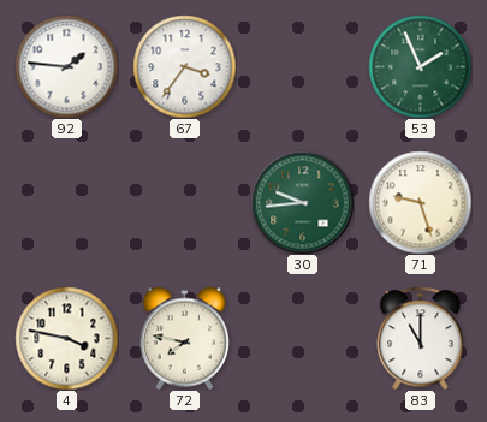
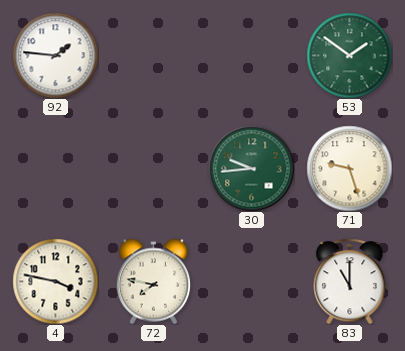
67: 3:36 -> none (184, 66)
53: 1:56 -> 1:51 (349, 55)
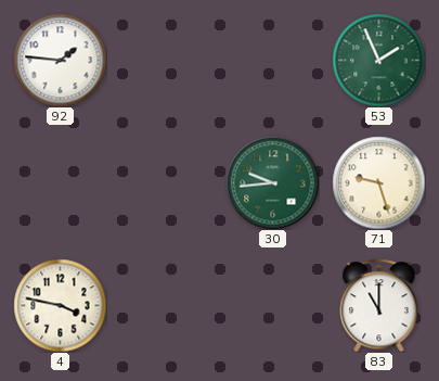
53: 1:51 -> 1:56 (378, 60)
72: 7:47 -> none (154, 281)
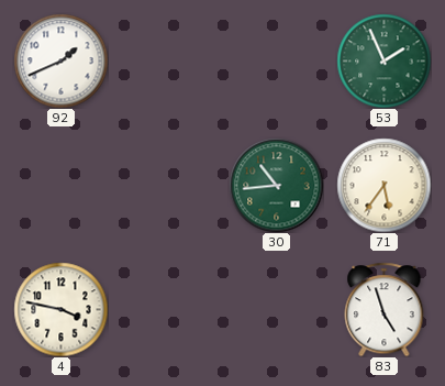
92: 1:46 -> 1:41 (60, 60)
30: 9:44 -> 10:44 (276, 185)
71: 9:27 -> 5:36 (383, 185)
83: 11:00 -> 4:57 (385, 309)
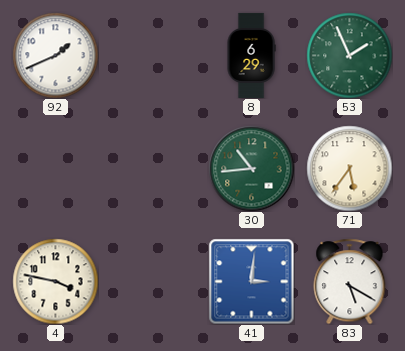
8: none -> 6:29 (251, 55)
41: none -> 3:01 (251, 281)
83: 4:57 -> 5:20 (350, 281)
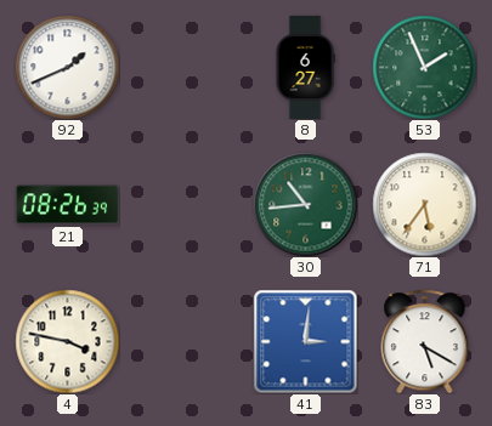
8: 6:29 -> 6:27 (305, 67)
21: none -> 08:26 (67, 205)
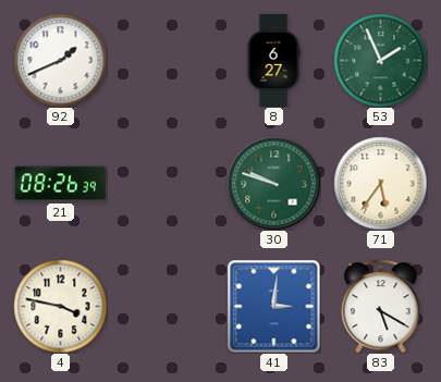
30: 10:44 -> 9:48 (273, 183)
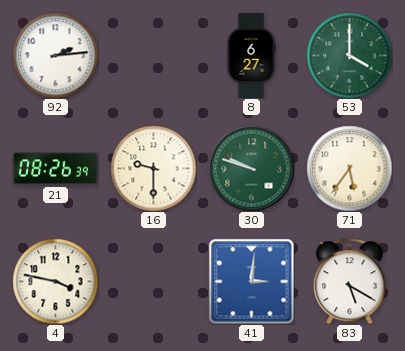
92: 1:41 -> 2:14 (55, 55)
53: 1:56 -> 4:00 (349, 55)
16: none -> 9:30 (153, 168)
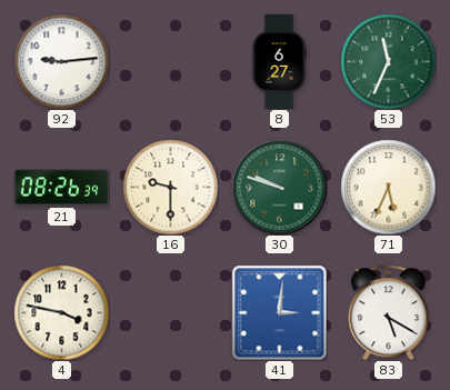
92: 2:14 -> 9:14 (61, 61)
53: 4:00 -> 11:34 (388, 61)
71: 5:36 -> 5:34 (388, 187)
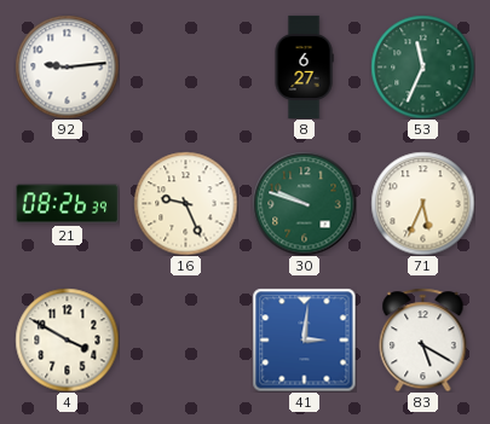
16: 9:30 -> 9:26 (185, 203)
4: 3:47 -> 3:50 (67, 339)
